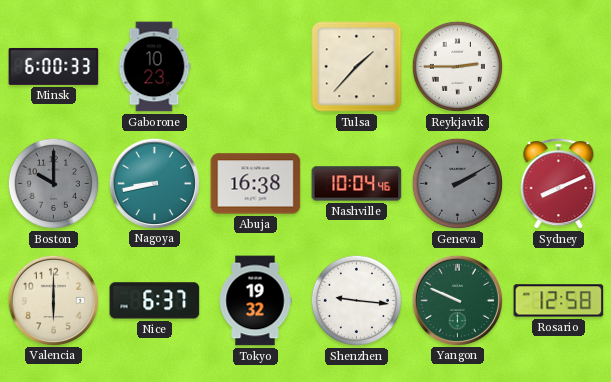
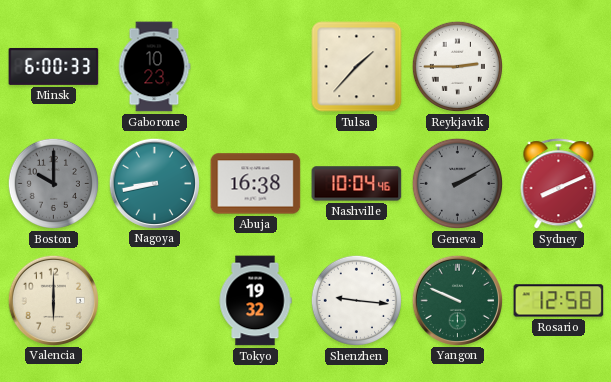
Nice: 6:37 -> none (155, 301)
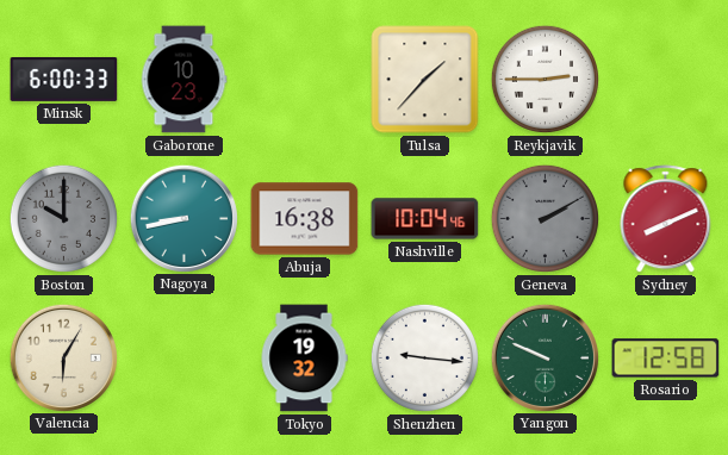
Valencia: 6:00 -> 6:05 (63, 357)
